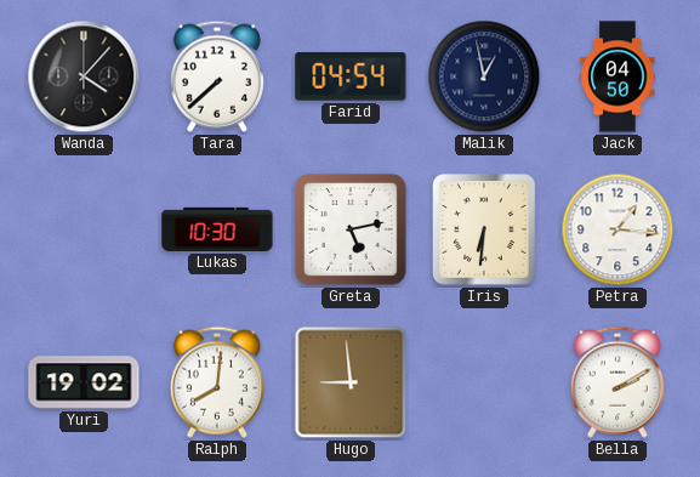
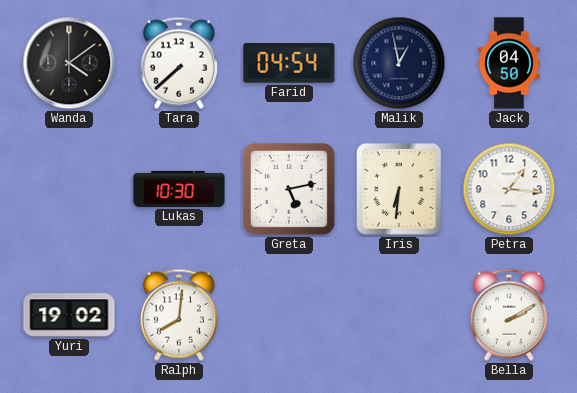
Wanda: 4:07 -> 4:09 (69, 63)
Hugo: 8:59 -> none (351, 382)
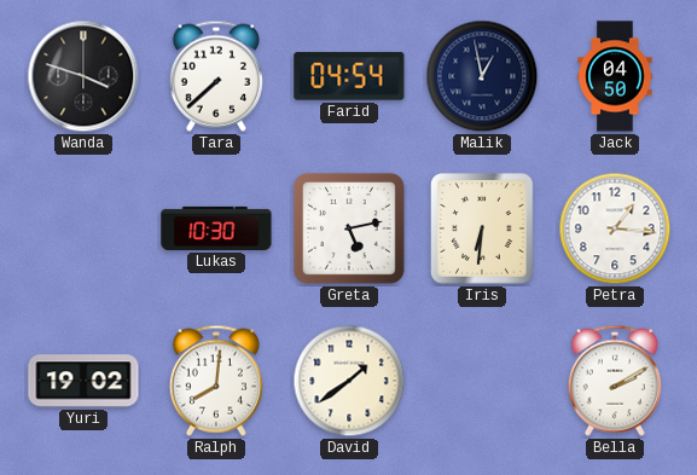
Wanda: 4:09 -> 3:48 (83, 76)
David: none -> 1:39 (349, 381)
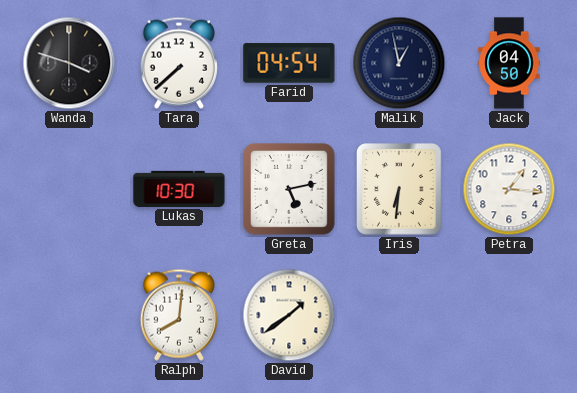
Yuri: 19:02 -> none (83, 381)
Bella: 2:10 -> none (615, 381)
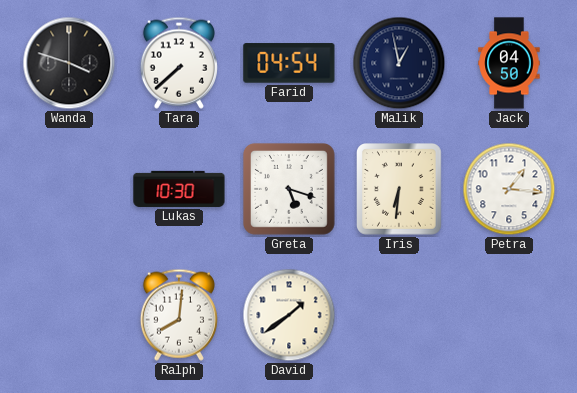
Greta: 5:13 -> 5:18 (289, 190)
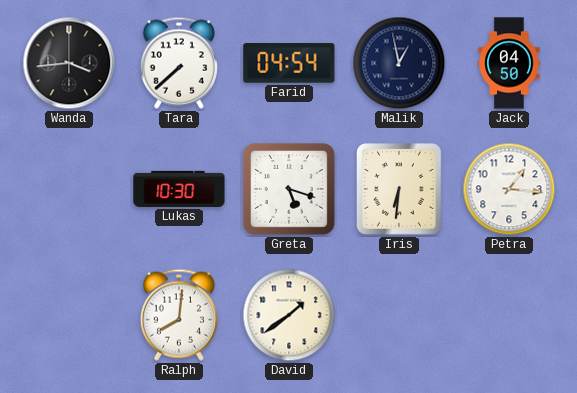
Wanda: 3:48 -> 3:44 (69, 63)
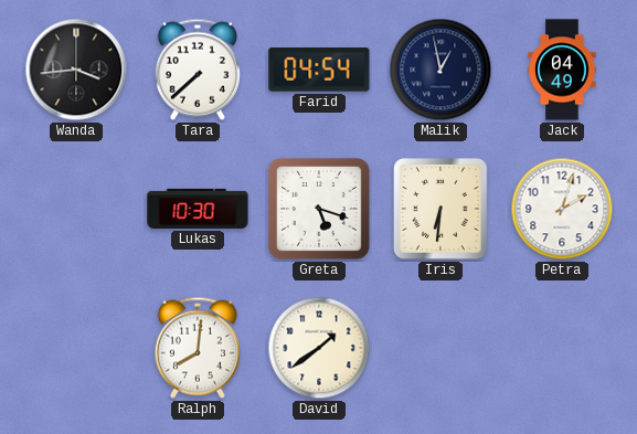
Jack: 04:50 -> 04:49 (562, 70)
Petra: 1:16 -> 2:03 (562, 209)
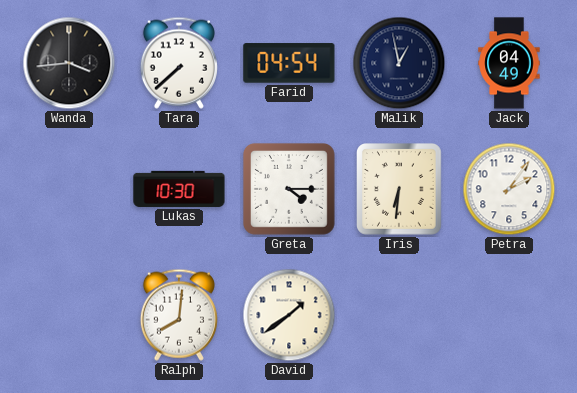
Greta: 5:18 -> 4:15 (289, 190)
Petra: 2:03 -> 2:06 (509, 189)
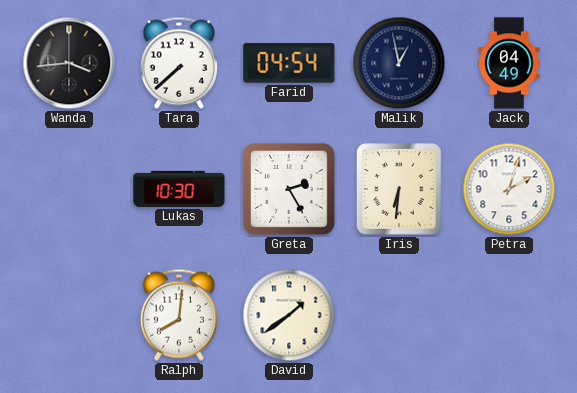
Greta: 4:15 -> 2:25 (289, 190)
Petra: 2:06 -> 2:03 (509, 189)
